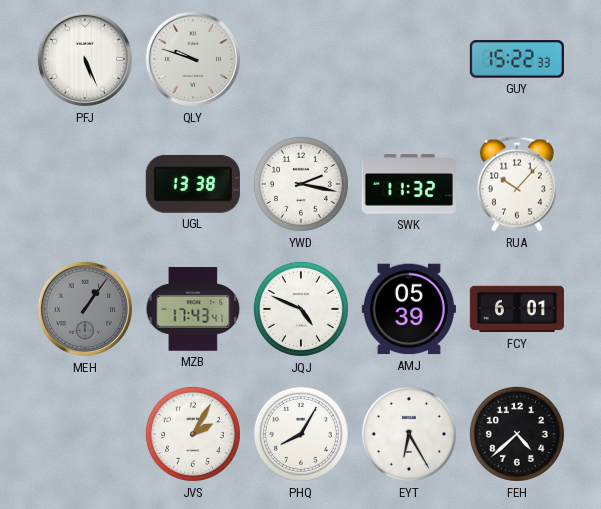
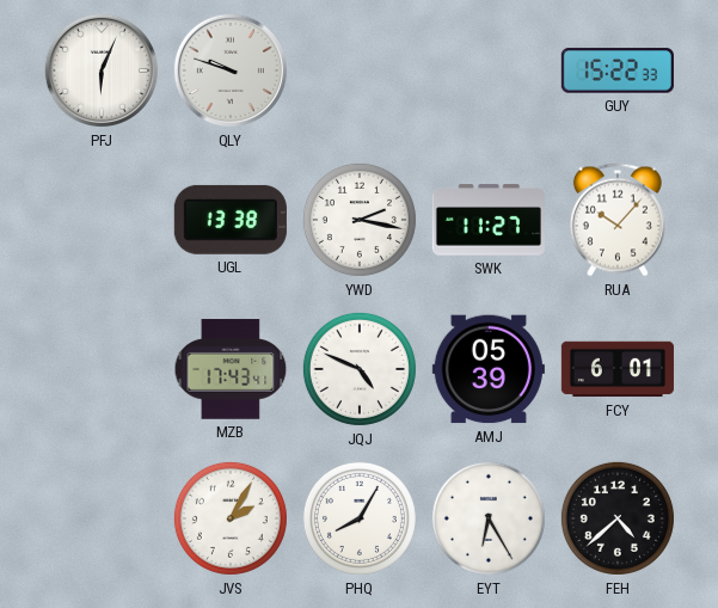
PFJ: 5:26 -> 6:04 (102, 70)
SWK: 11:32 -> 11:27 (489, 220)
MEH: 1:06 -> none (85, 309)
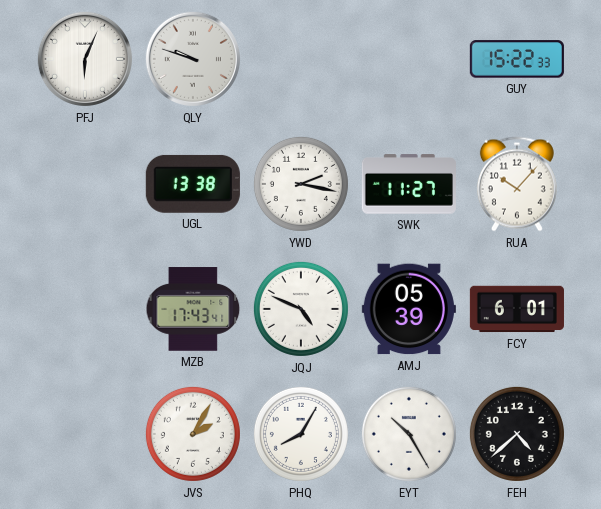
EYT: 6:25 -> 10:25 (409, 434)
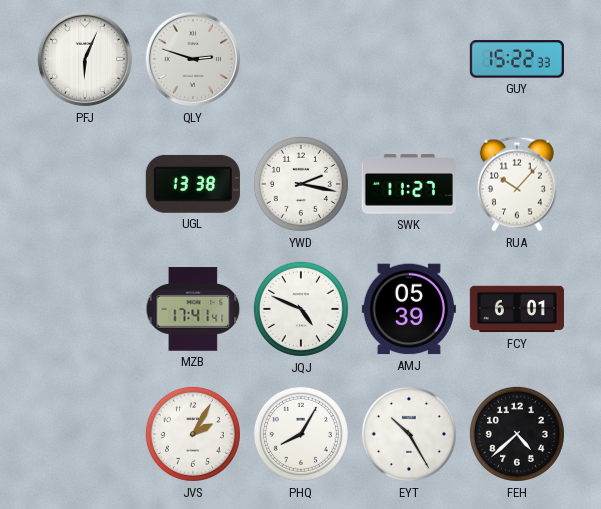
QLY: 9:48 -> 2:48 (193, 59)
MZB: 17:43 -> 17:41 (193, 309)
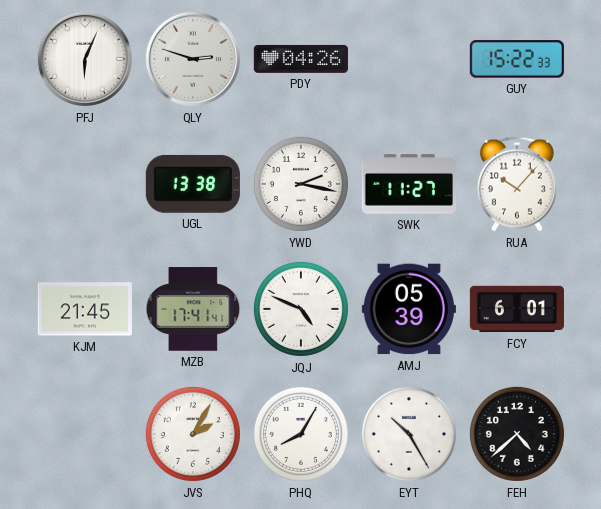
PDY: none -> 04:26 (301, 59)
KJM: none -> 21:45 (85, 309)
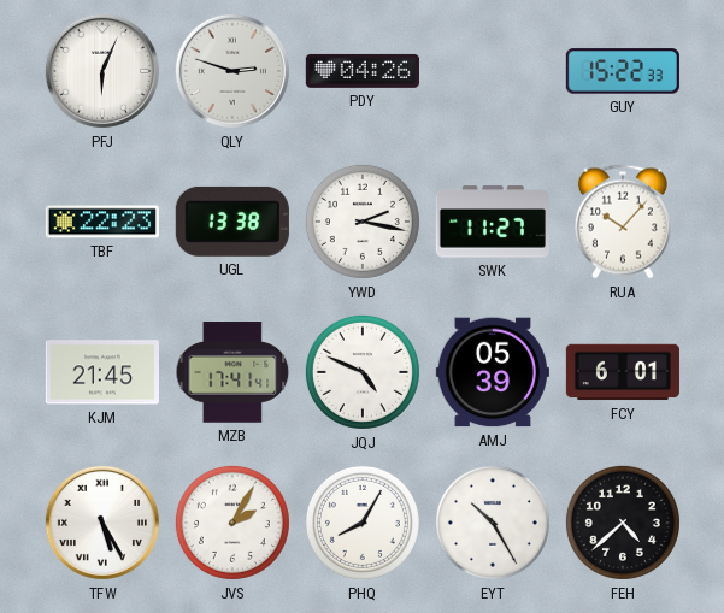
TBF: none -> 22:23 (102, 222)
TFW: none -> 5:25 (102, 523)
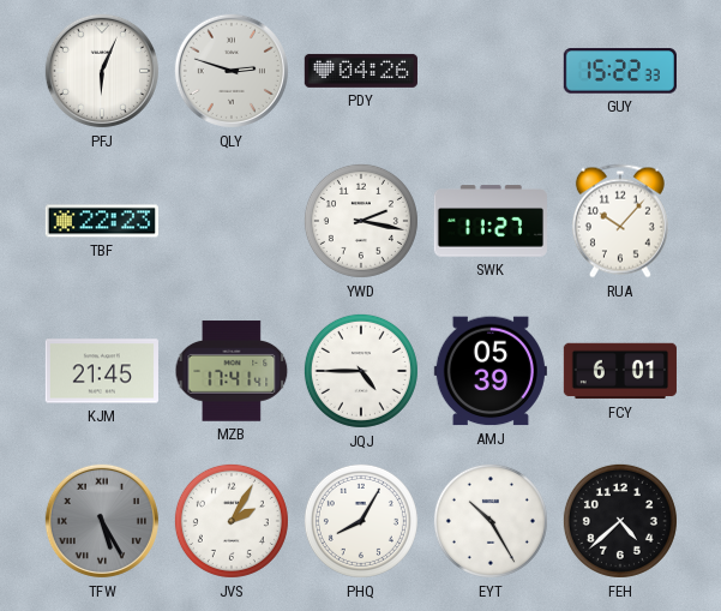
UGL: 13:38 -> none (232, 222)
JQJ: 4:49 -> 4:45 (361, 371)
TFW dial: white -> grey (102, 521)
